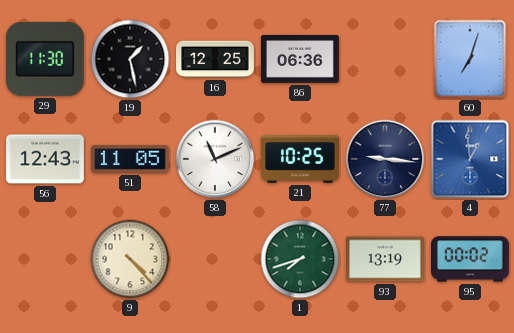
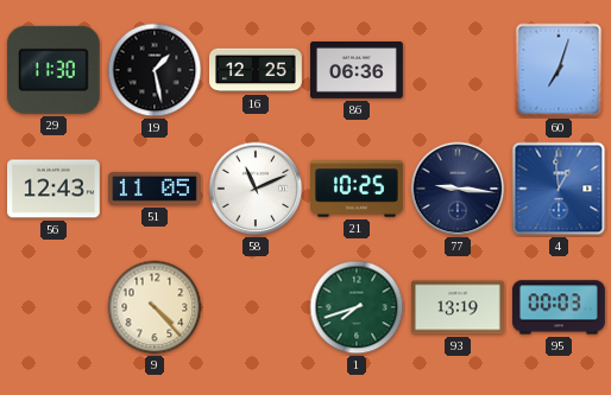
95: 00:02 -> 00:03 (560, 307)
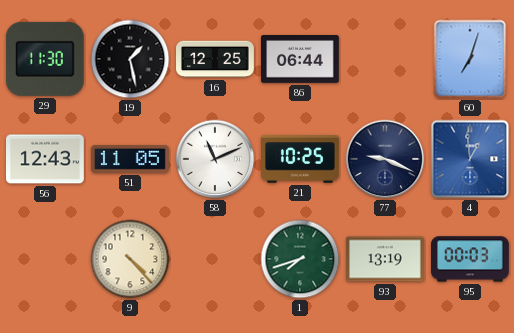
86: 06:36 -> 06:44 (301, 60)
77: 9:16 -> 9:19 (385, 159)
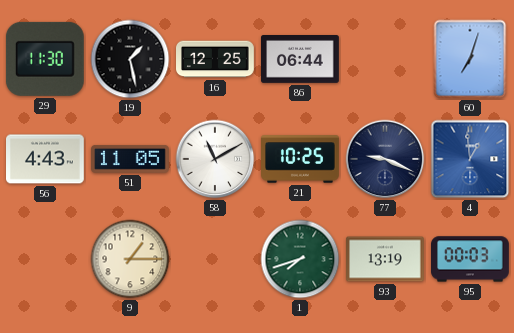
56: 12:43 -> 4:43 (46, 159)
58: 11:11 -> 11:10 (215, 159)
9: 4:23 -> 1:15 (130, 259)
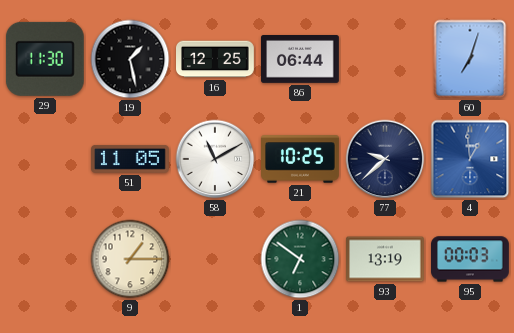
56: 4:43 -> none (46, 159)
77: 9:19 -> 9:38 (385, 159)
1: 7:42 -> 6:51 (300, 259)
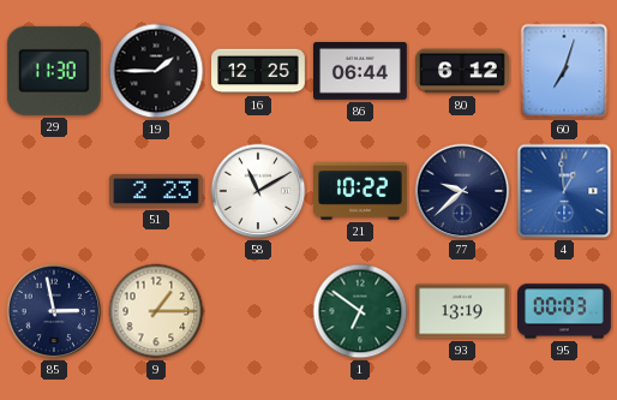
19: 1:28 -> 1:45 (156, 71)
80: none -> 6:12 (463, 71)
51: 11:05 -> 2:23 (157, 192)
21: 10:25 -> 10:22 (361, 191)
85: none -> 2:58 (54, 311)
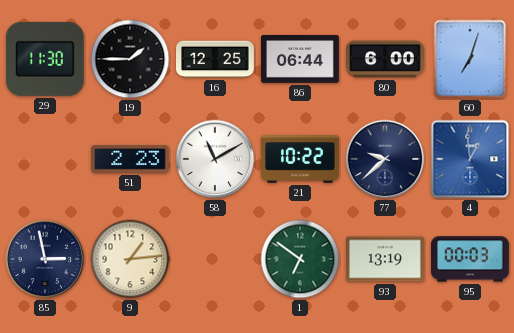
80: 6:12 -> 6:00 (386, 59)
9: 1:15 -> 1:14 (130, 259)
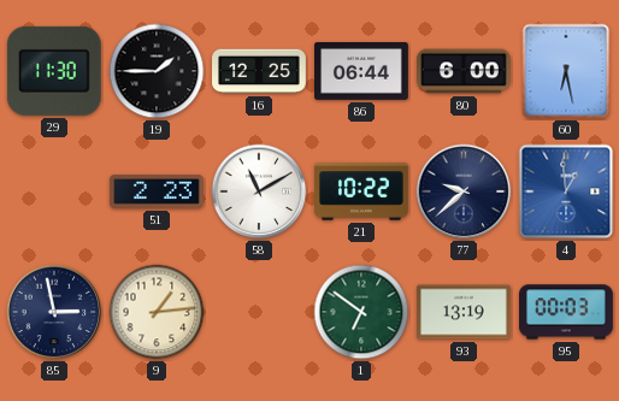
60: 7:03 -> 6:28 (566, 71)
